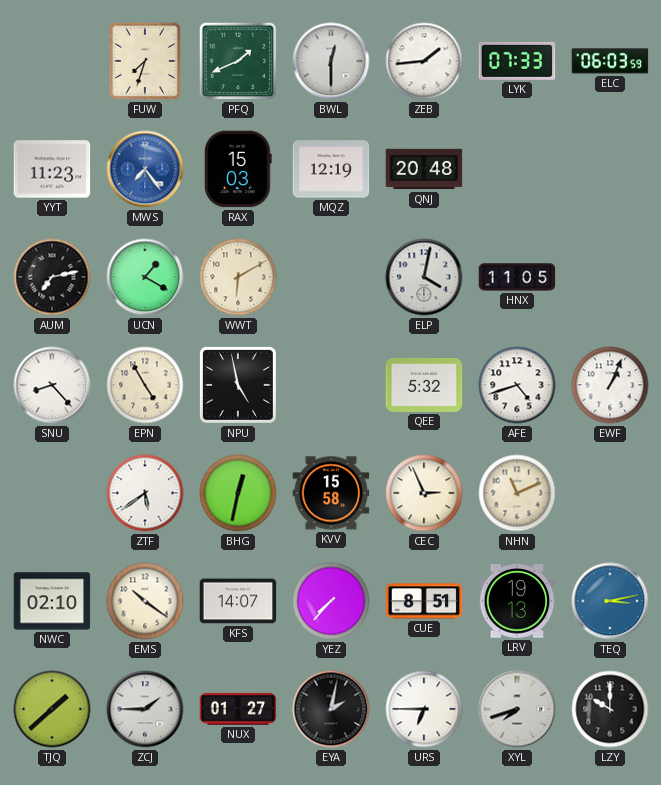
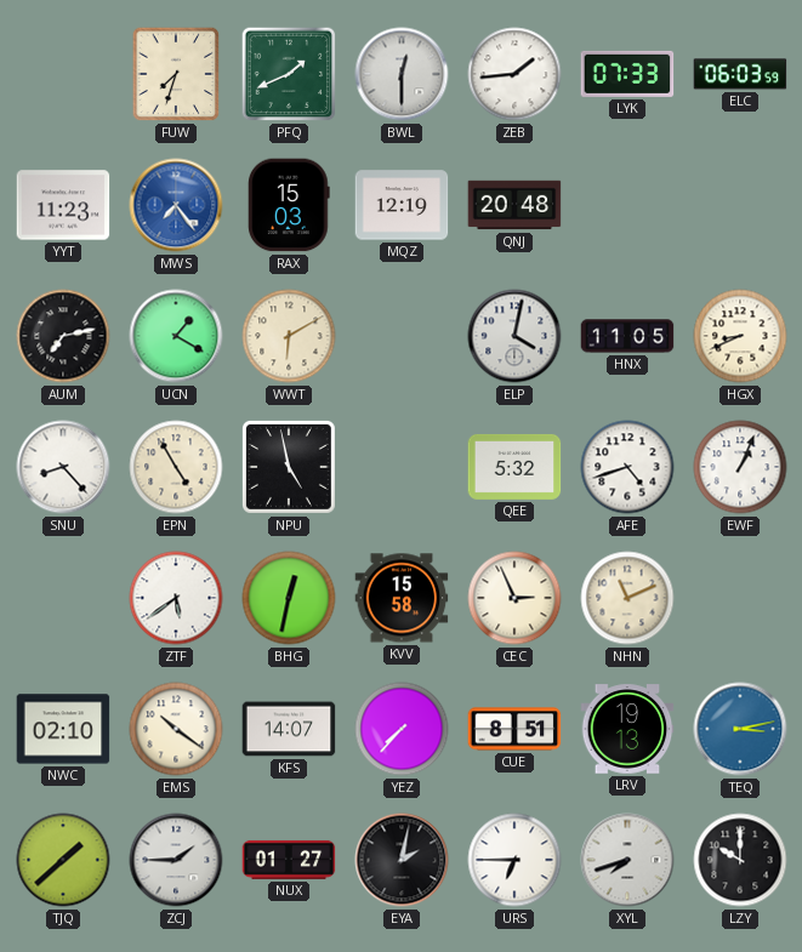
HGX: none -> 8:41 (740, 336)
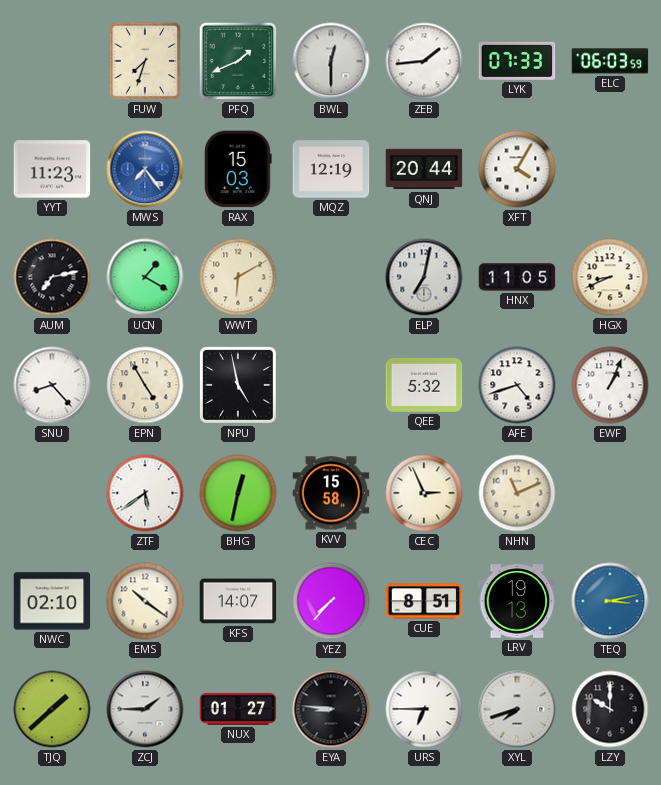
QNJ: 20:48 -> 20:44 (424, 169)
XFT: none -> 4:05 (517, 169)
ELP: 4:02 -> 7:02 (424, 277)
EYA: 2:02 -> 8:46 (331, 709)
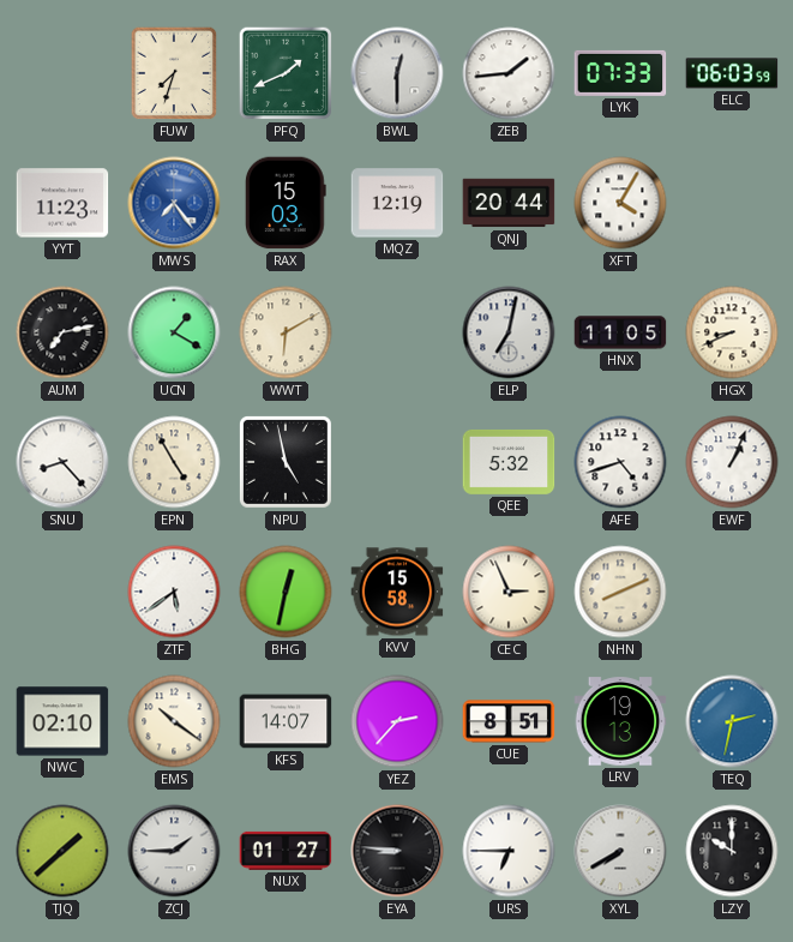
NHN: 11:11 -> 8:11 (620, 592)
YEZ: 7:37 -> 2:37 (397, 721)
TEQ: 3:13 -> 2:32 (732, 721)
XYL: 7:42 -> 7:40 (620, 851)
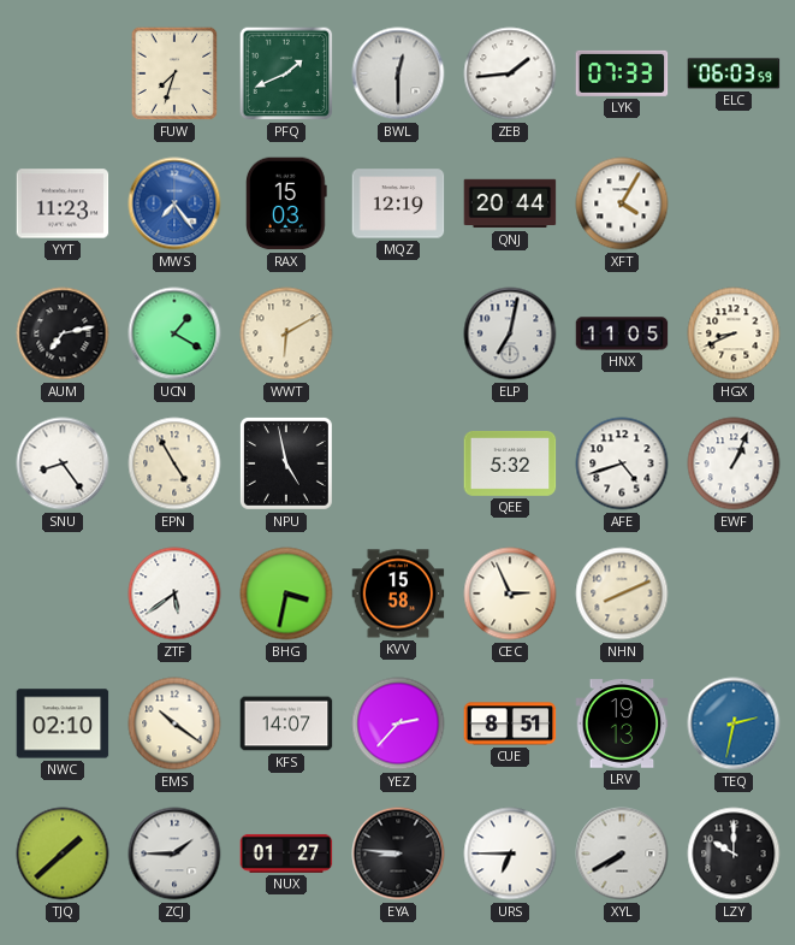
SNU: 8:23 -> 8:24 (63, 463)
BHG: 12:32 -> 3:32 (286, 593)
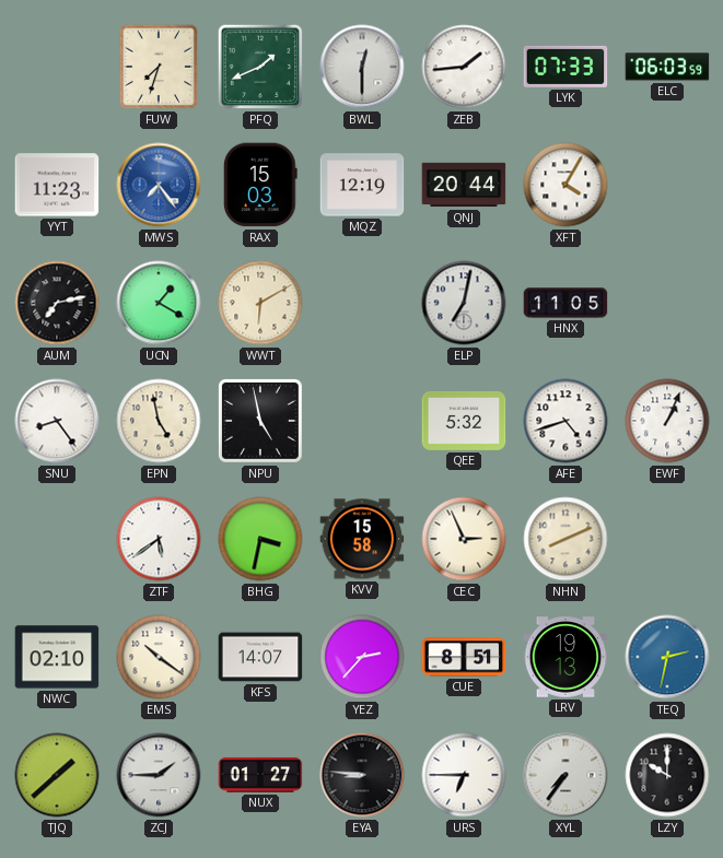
HGX: 8:41 -> none (734, 333)
EPN: 4:55 -> 4:58 (159, 421)
XYL: 7:40 -> 7:36 (565, 775)
